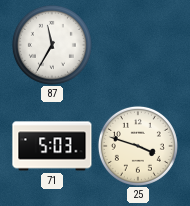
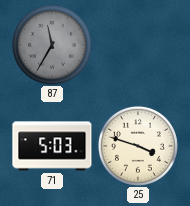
87 dial: white -> grey (52, 45)
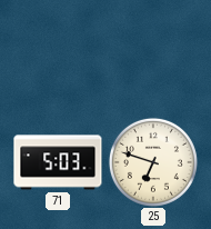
87: 11:35 -> none (52, 45)
25: 3:48 -> 6:48 (153, 162)
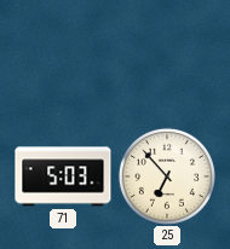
25: 6:48 -> 6:53 (167, 176)
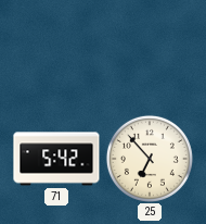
71: 5:03 -> 5:42 (56, 159)
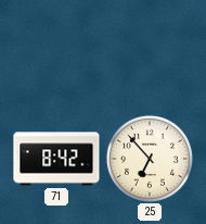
71: 5:42 -> 8:42 (56, 159)
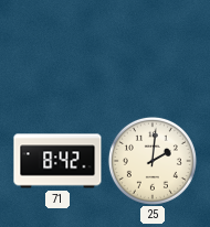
25: 6:53 -> 2:01 (153, 161)
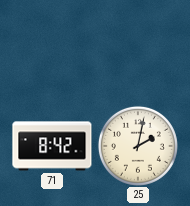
25: 2:01 -> 2:02 (138, 146)
